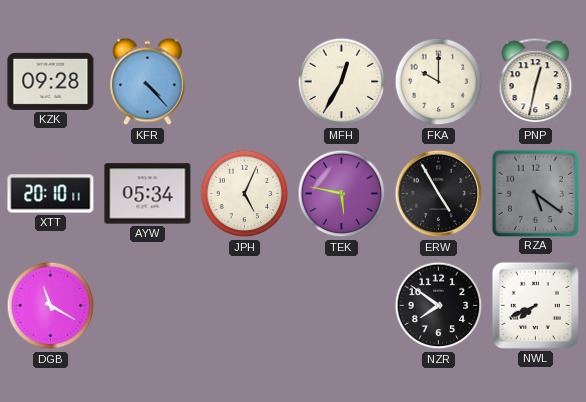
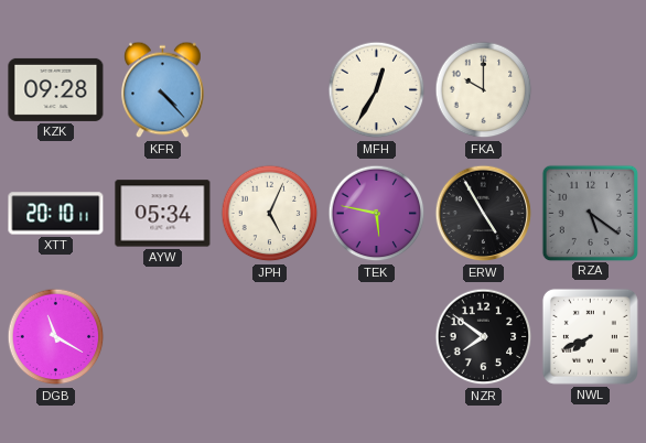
PNP: 12:32 -> none (536, 82)
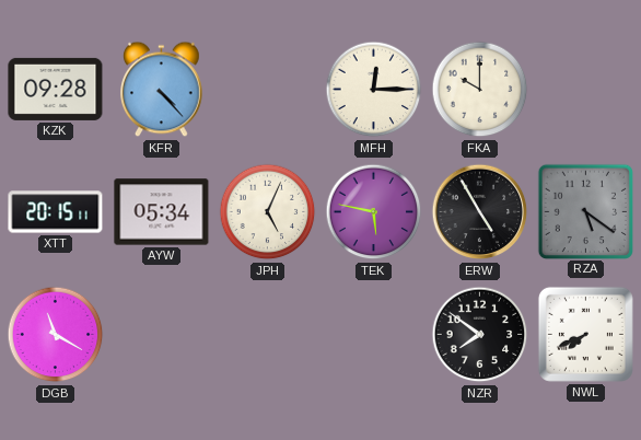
MFH: 12:35 -> 12:15 (374, 90)
XTT: 20:10 -> 20:15 (56, 212)
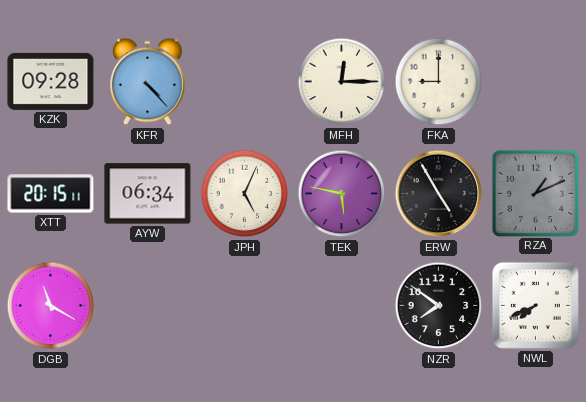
FKA: 10:00 -> 9:00 (439, 82)
AYW: 05:34 -> 06:34 (148, 194)
RZA: 5:21 -> 1:11 (535, 193)
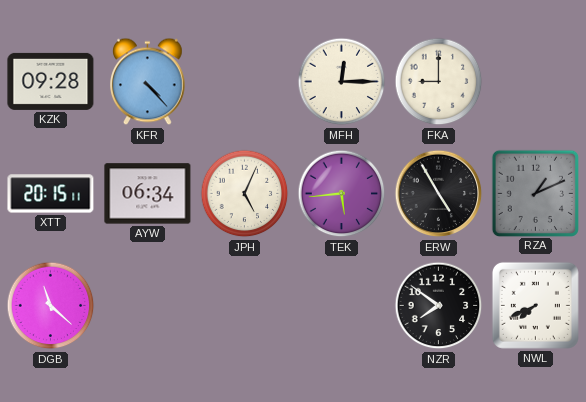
TEK: 5:47 -> 5:44 (342, 194)
DGB: 11:20 -> 11:22 (51, 306)
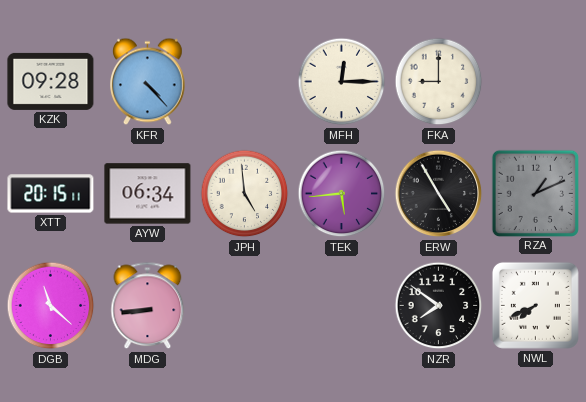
JPH: 5:04 -> 4:59 (245, 194)
MDG: none -> 8:44 (148, 306)
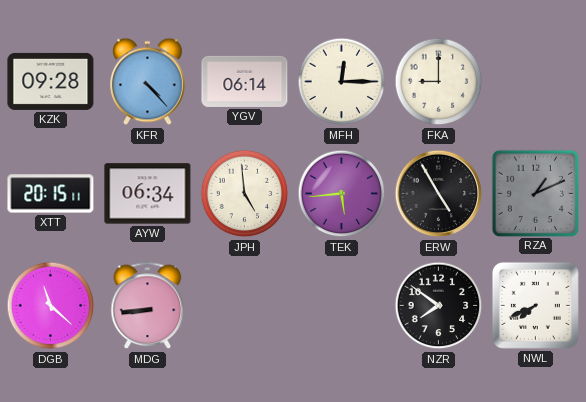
YGV: none -> 06:14 (245, 81)
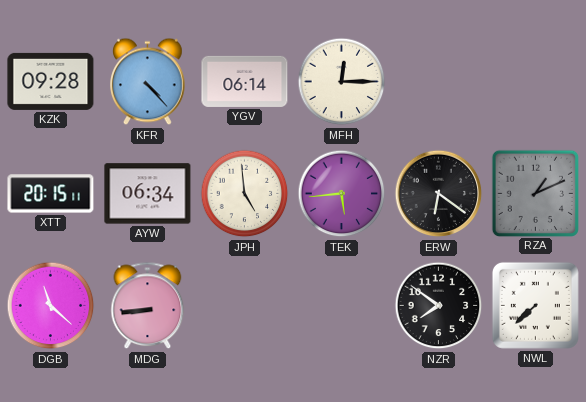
FKA: 9:00 -> none (439, 82)
ERW: 4:55 -> 6:21 (439, 194)
NWL: 7:41 -> 7:38 (535, 305)
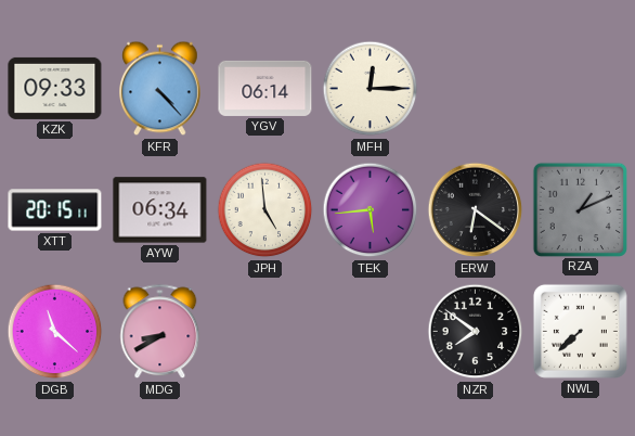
KZK: 09:28 -> 09:33 (55, 88)
MDG: 8:44 -> 8:40 (160, 332)
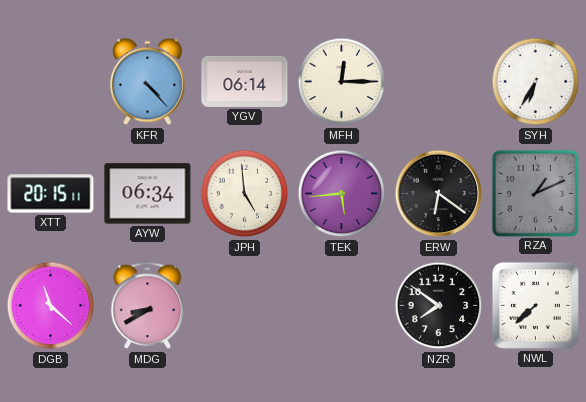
KZK: 09:33 -> none (55, 88)
SYH: none -> 6:35 (536, 82)
